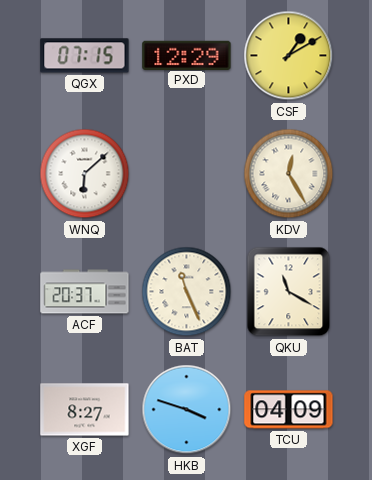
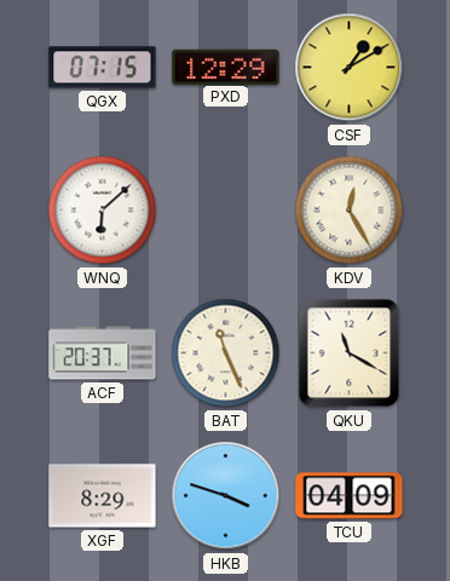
XGF: 8:27 -> 8:29 (103, 496)
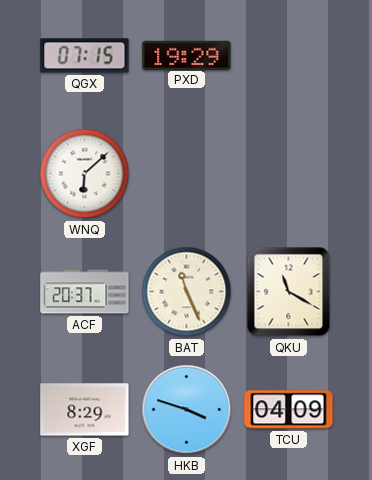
PXD: 12:29 -> 19:29 (187, 55)
CSF: 1:10 -> none (350, 68)
KDV: 12:25 -> none (350, 211)
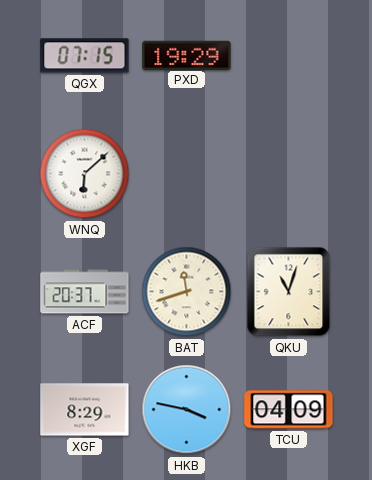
BAT: 11:26 -> 11:42 (187, 292)
QKU: 11:20 -> 11:03 (289, 292)
HKB: 3:48 -> 3:47 (187, 410)
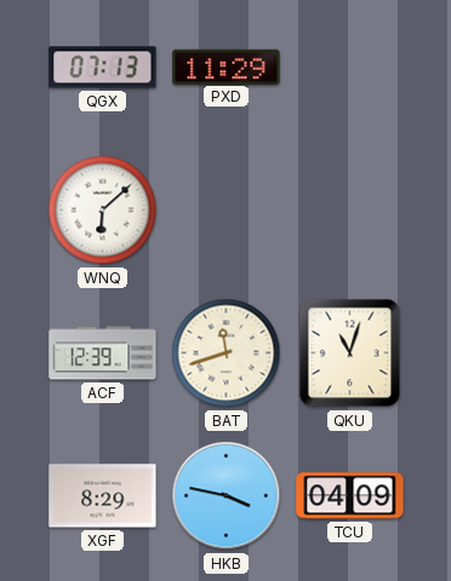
QGX: 07:15 -> 07:13 (103, 68)
PXD: 19:29 -> 11:29 (227, 67)
ACF: 20:37 -> 12:39 (103, 353)
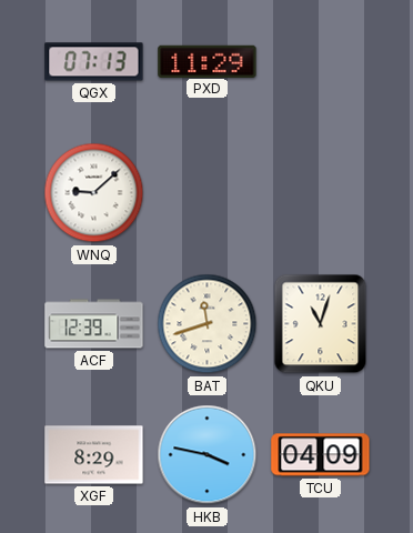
WNQ: 6:08 -> 9:08 (94, 193)
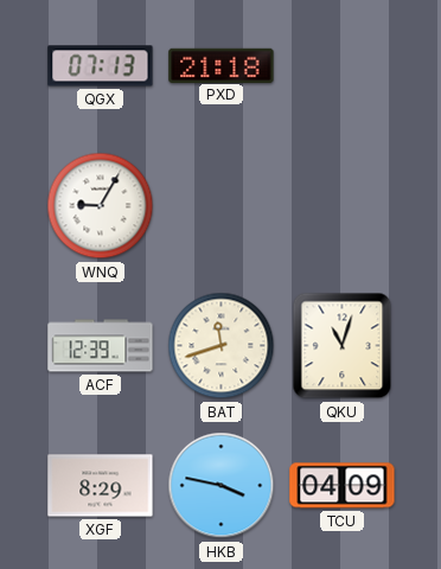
PXD: 11:29 -> 21:18 (222, 65)
WNQ: 9:08 -> 9:05 (101, 206)
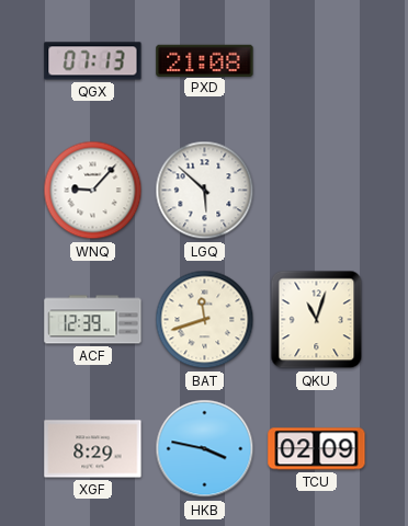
PXD: 21:18 -> 21:08 (205, 60)
WNQ: 9:05 -> 9:07 (93, 191)
LGQ: none -> 5:52 (205, 191)
TCU: 04:09 -> 02:09 (317, 449)
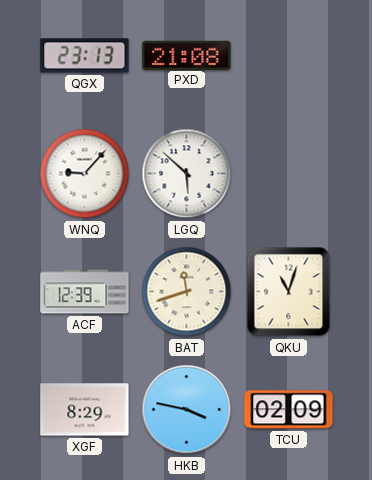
QGX: 07:13 -> 23:13 (85, 56)
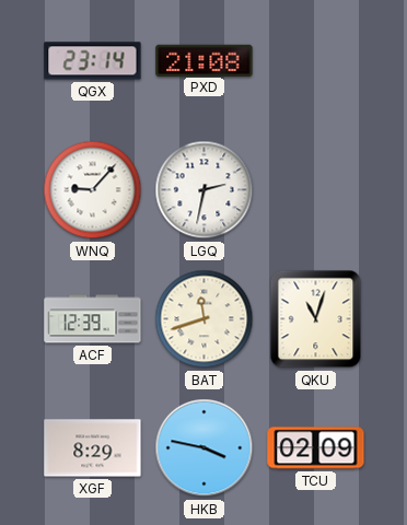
QGX: 23:13 -> 23:14 (93, 61)
LGQ: 5:52 -> 2:32 (205, 190)
